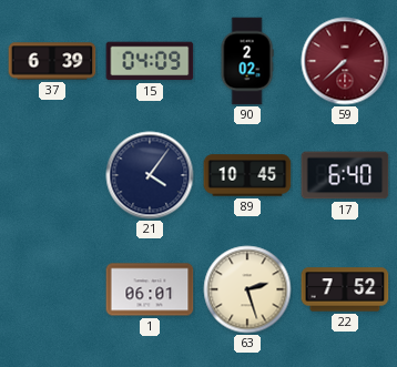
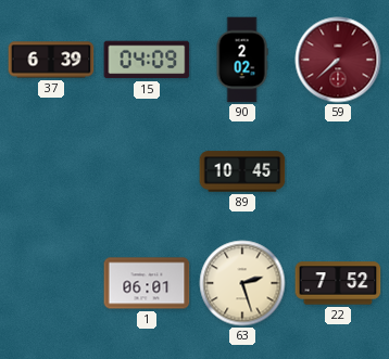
21: 4:06 -> none (150, 175)
17: 6:40 -> none (345, 175)
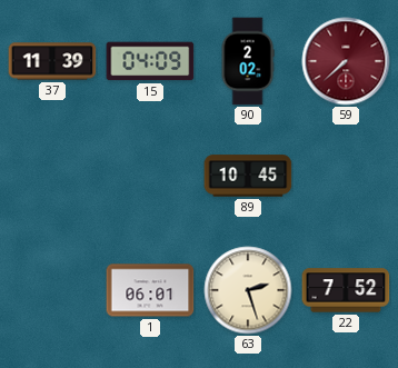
37: 6:39 -> 11:39 (52, 61)
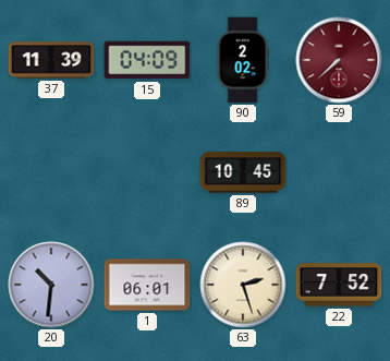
20: none -> 10:31 (51, 285)
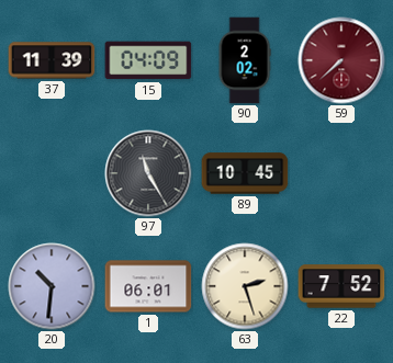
97: none -> 11:25 (148, 173)
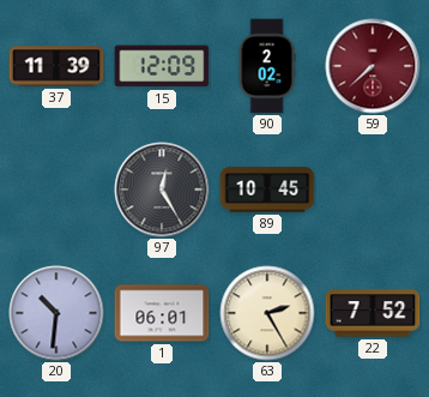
15: 04:09 -> 12:09 (162, 66)
97: 11:25 -> 12:25 (162, 190)
63: 2:27 -> 2:25 (267, 313)
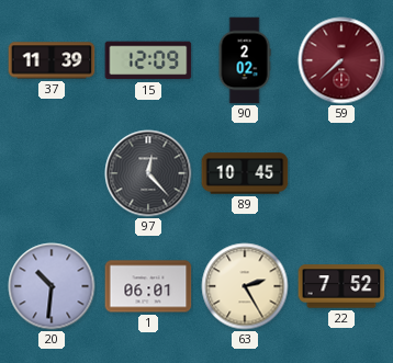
97: 12:25 -> 12:23 (148, 173)
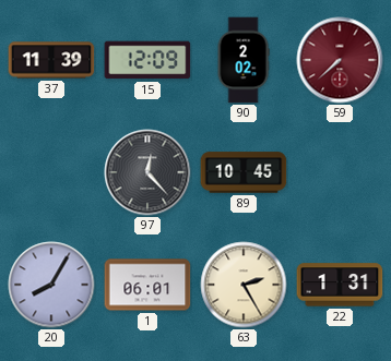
20: 10:31 -> 8:05 (51, 285)
22: 7:52 -> 1:31 (340, 285)
